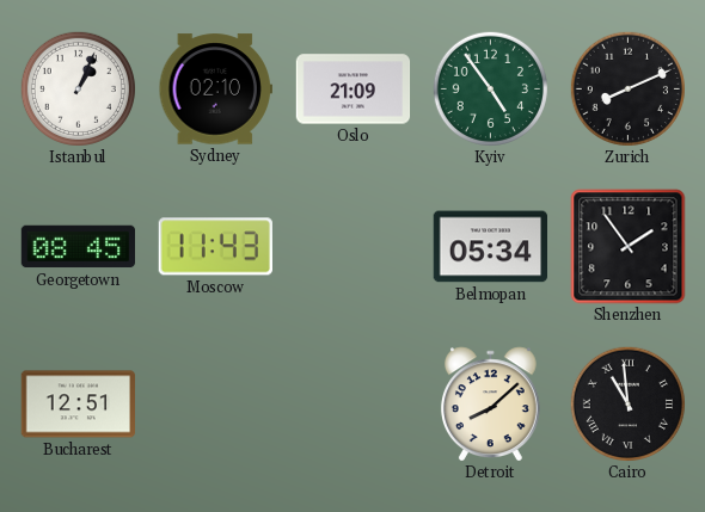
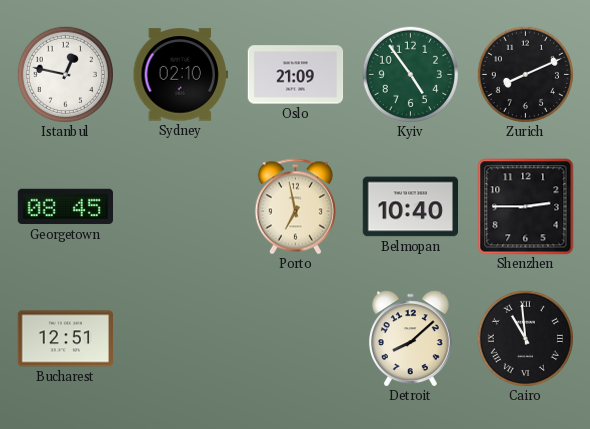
Istanbul: 1:04 -> 12:47 (65, 74)
Moscow: 11:43 -> none (215, 247)
Porto: none -> 6:58 (295, 207)
Belmopan: 05:34 -> 10:40 (410, 207)
Shenzhen: 1:54 -> 2:45 (526, 207)
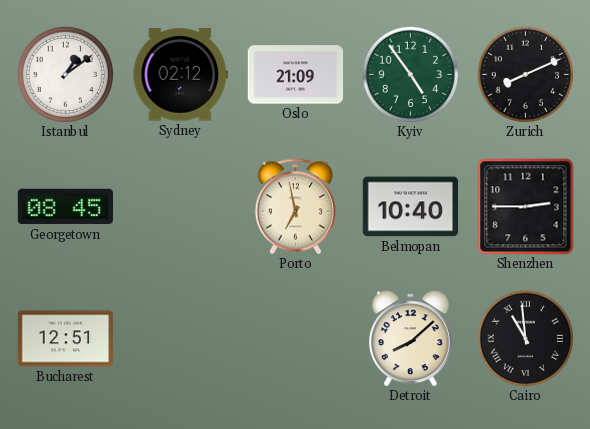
Istanbul: 12:47 -> 1:09 (65, 74)
Sydney: 02:10 -> 02:12 (180, 75)
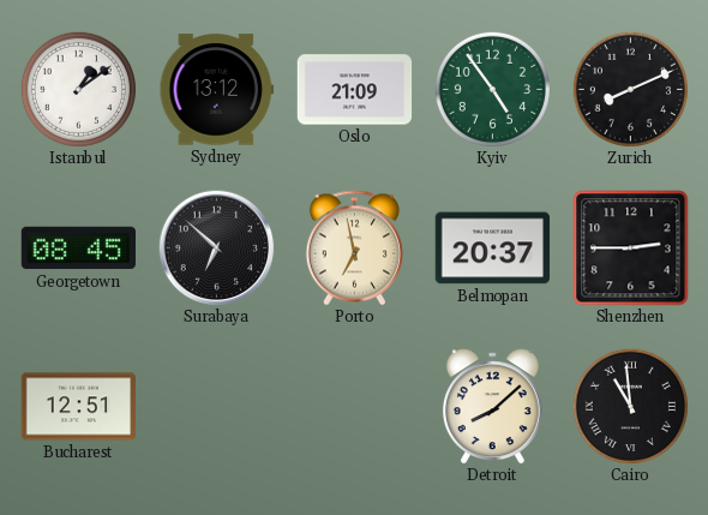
Sydney: 02:12 -> 13:12 (216, 90)
Surabaya: none -> 6:52 (217, 248)
Belmopan: 10:40 -> 20:37 (492, 248)
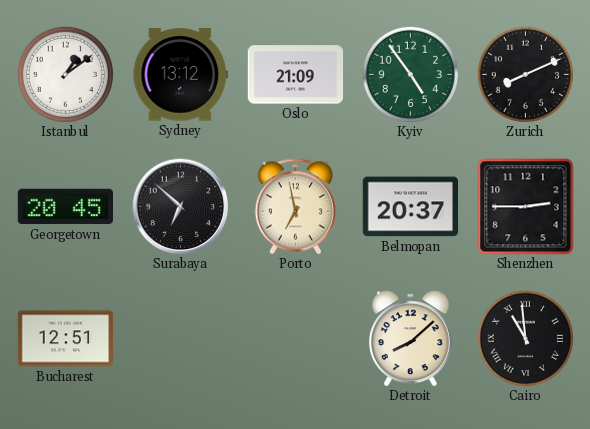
Georgetown: 08:45 -> 20:45 (66, 207)
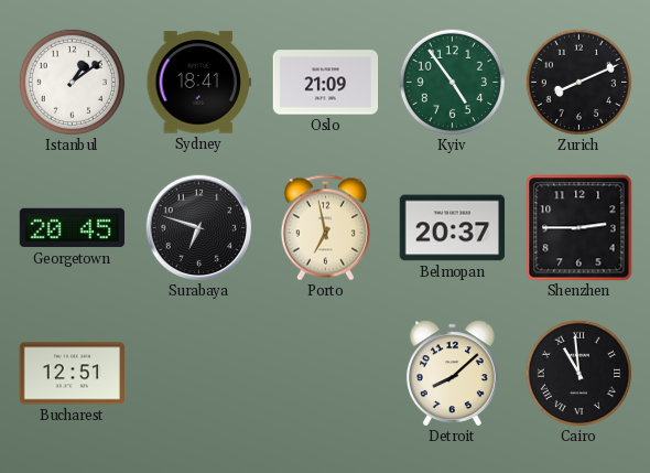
Sydney: 13:12 -> 18:41 (198, 83)
Surabaya: 6:52 -> 6:48 (199, 228)
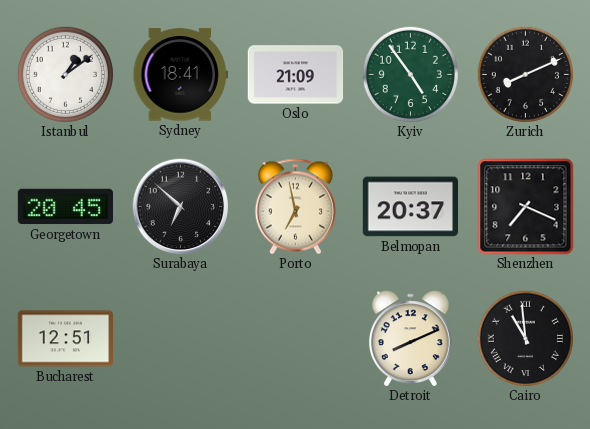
Surabaya: 6:48 -> 6:52 (181, 207)
Shenzhen: 2:45 -> 7:19 (526, 207)
Detroit: 8:08 -> 8:11 (410, 339)
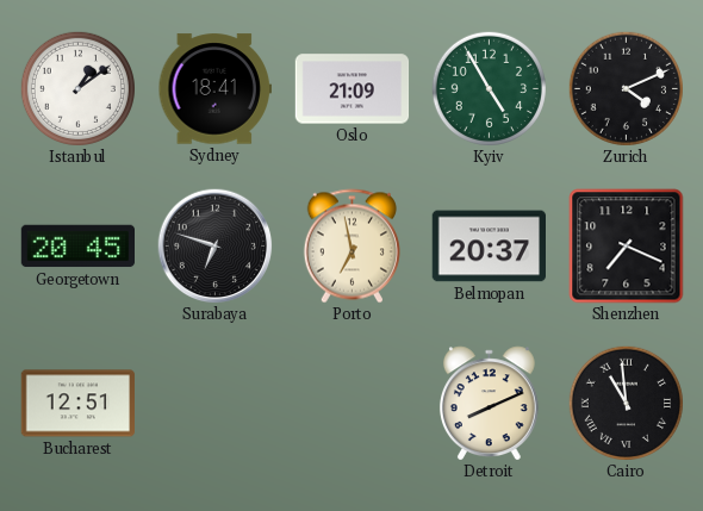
Kyiv: 4:54 -> 4:55 (489, 88)
Zurich: 8:11 -> 4:11 (626, 88)
Surabaya: 6:52 -> 6:48 (216, 247)
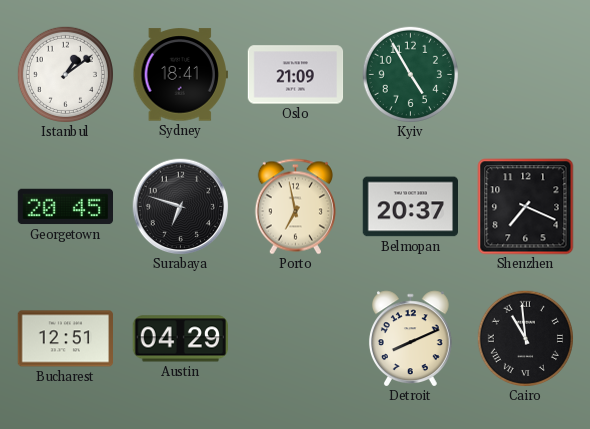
Zurich: 4:11 -> none (626, 88)
Austin: none -> 04:29 (180, 339)
